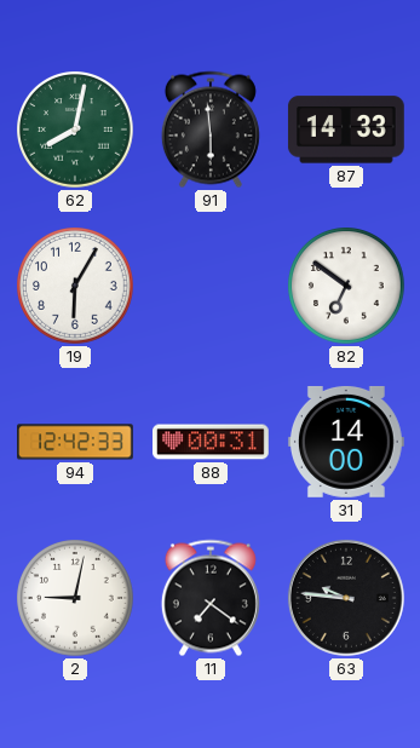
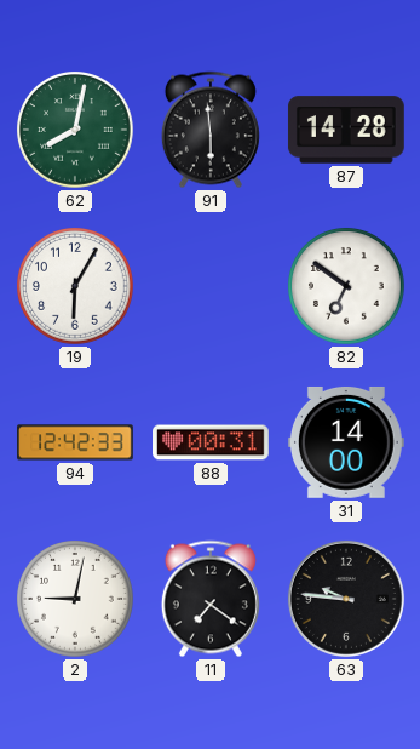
87: 14:33 -> 14:28 (346, 130)
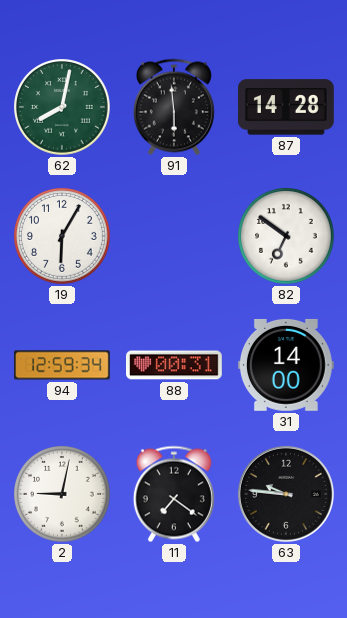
94: 12:42 -> 12:59 (63, 365)
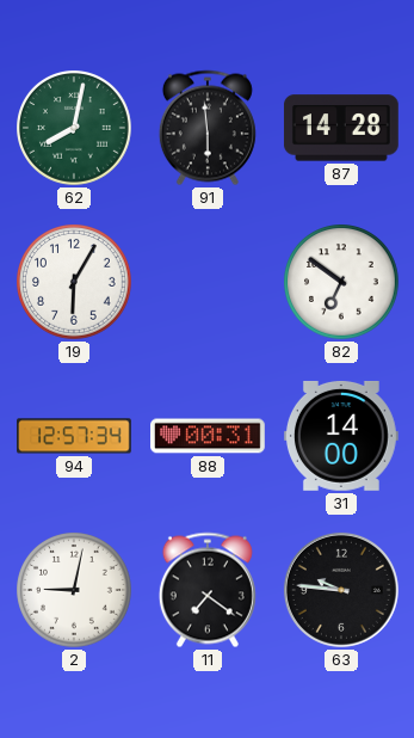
94: 12:59 -> 12:57 (75, 436)
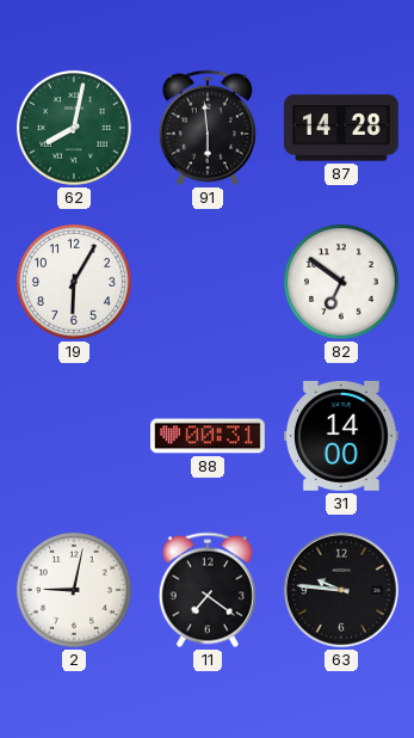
94: 12:57 -> none (75, 436)
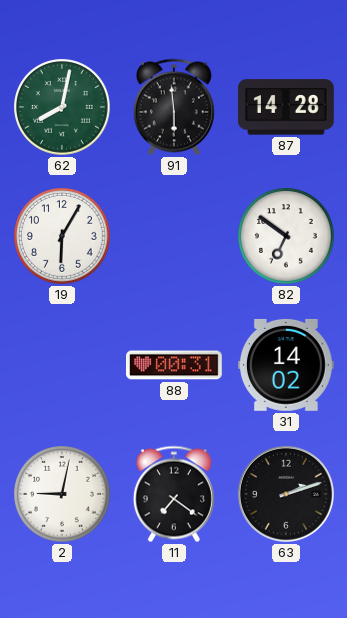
31: 14:00 -> 14:02 (286, 365)
63: 9:46 -> 2:12 (286, 494)
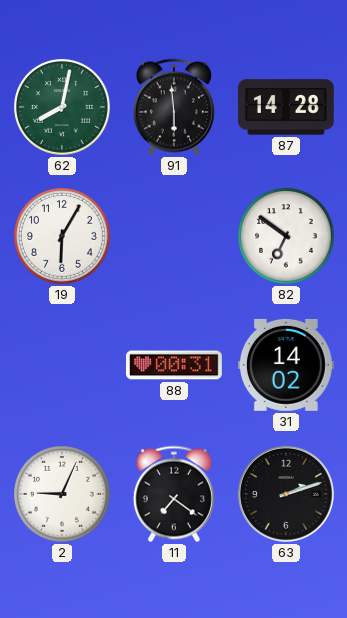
2: 9:02 -> 9:04 (63, 495)
